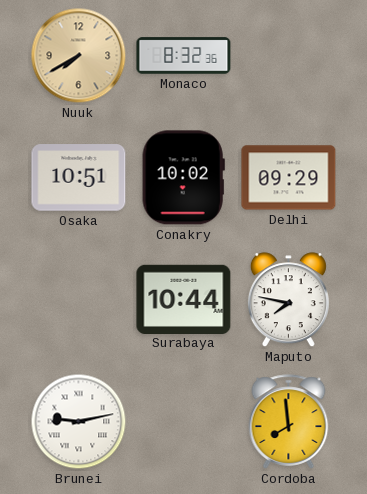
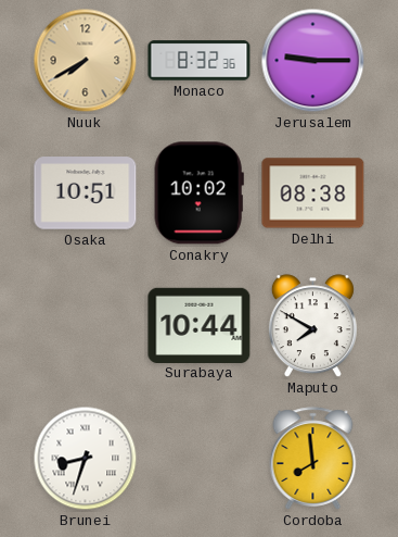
Jerusalem: none -> 9:15 (313, 61)
Delhi: 09:29 -> 08:38 (313, 193)
Maputo: 7:47 -> 7:50 (312, 326)
Brunei: 9:13 -> 8:33 (86, 459)
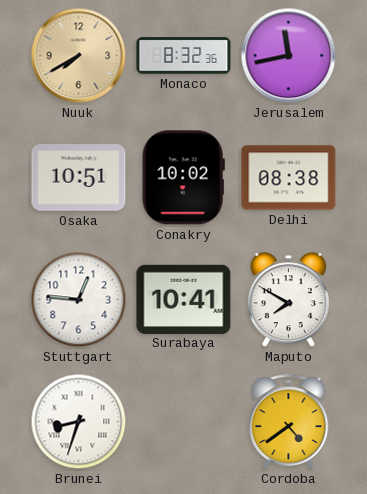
Jerusalem: 9:15 -> 11:43 (289, 56)
Stuttgart: none -> 12:46 (79, 300)
Surabaya: 10:44 -> 10:41 (184, 299)
Cordoba: 7:59 -> 4:39 (289, 422)
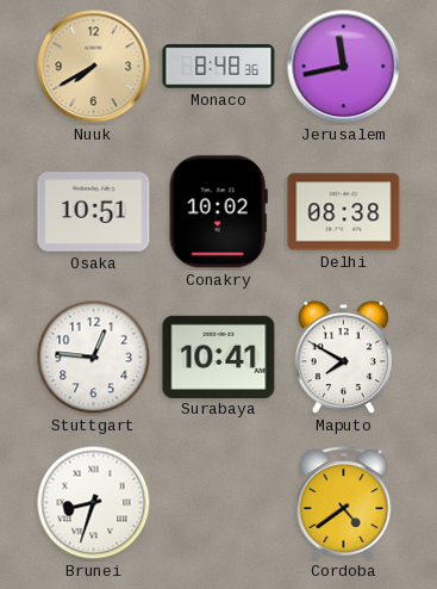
Monaco: 8:32 -> 8:48 (219, 67)
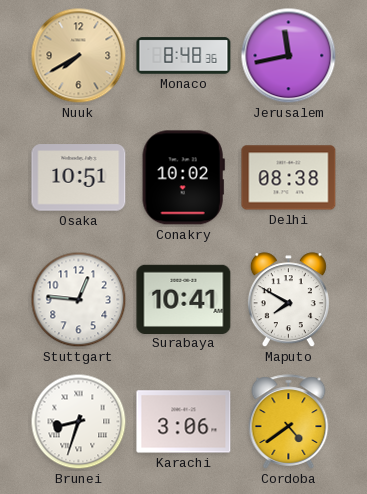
Karachi: none -> 3:06 (184, 422)
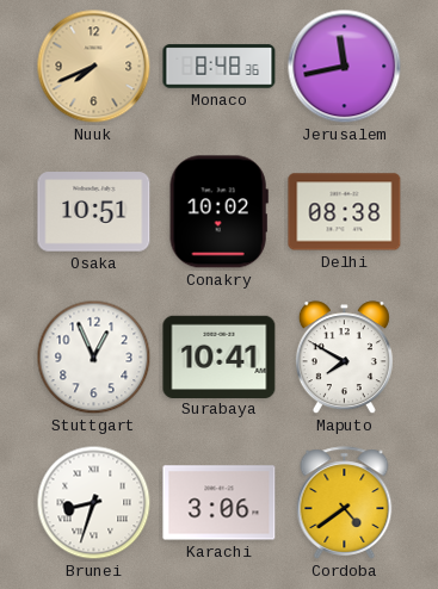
Nuuk: 7:40 -> 7:41 (94, 67)
Stuttgart: 12:46 -> 12:56 (94, 358)
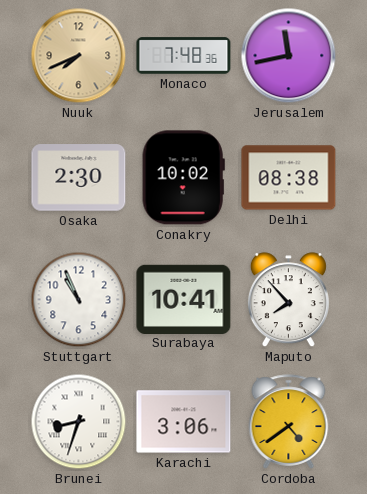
Monaco: 8:48 -> 7:48 (184, 56)
Osaka: 10:51 -> 2:30 (79, 178)
Stuttgart: 12:56 -> 10:56 (79, 300)
Maputo: 7:50 -> 7:53 (288, 300)
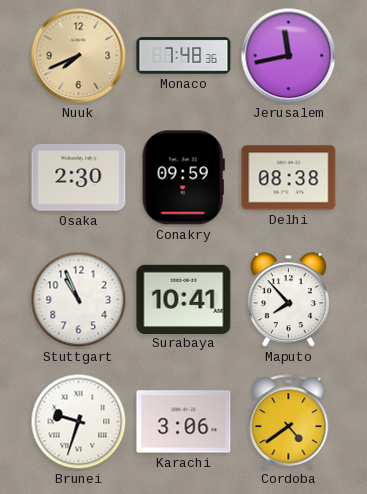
Conakry: 10:02 -> 09:59 (183, 178)
Brunei: 8:33 -> 9:33 (79, 422)
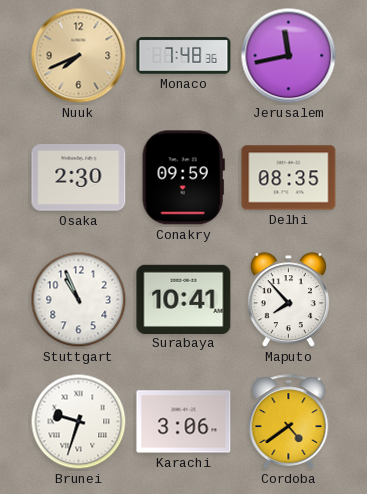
Delhi: 08:38 -> 08:35 (289, 178)
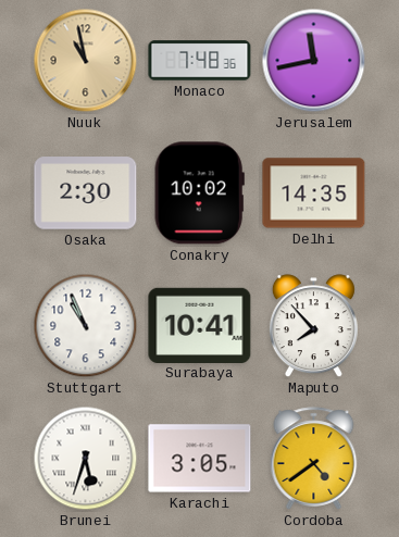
Nuuk: 7:41 -> 10:58 (86, 61)
Conakry: 09:59 -> 10:02 (199, 193)
Delhi: 08:35 -> 14:35 (314, 193)
Brunei: 9:33 -> 5:33 (86, 459)
Karachi: 3:06 -> 3:05 (200, 459)
